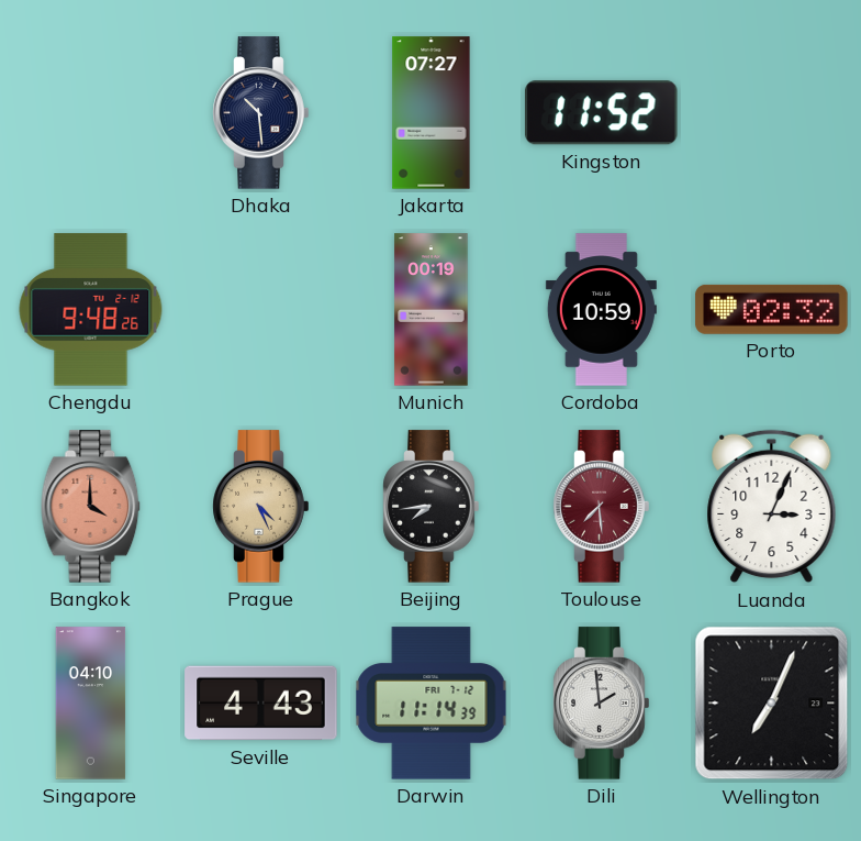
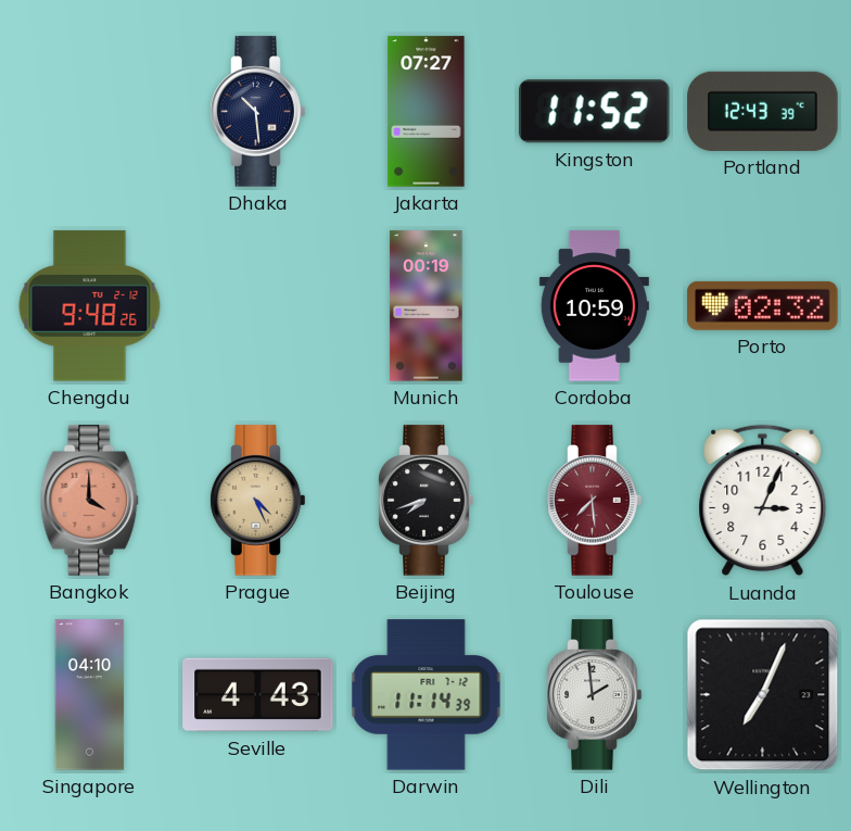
Portland: none -> 12:43 (763, 111)
Beijing: 7:44 -> 7:42 (427, 501)
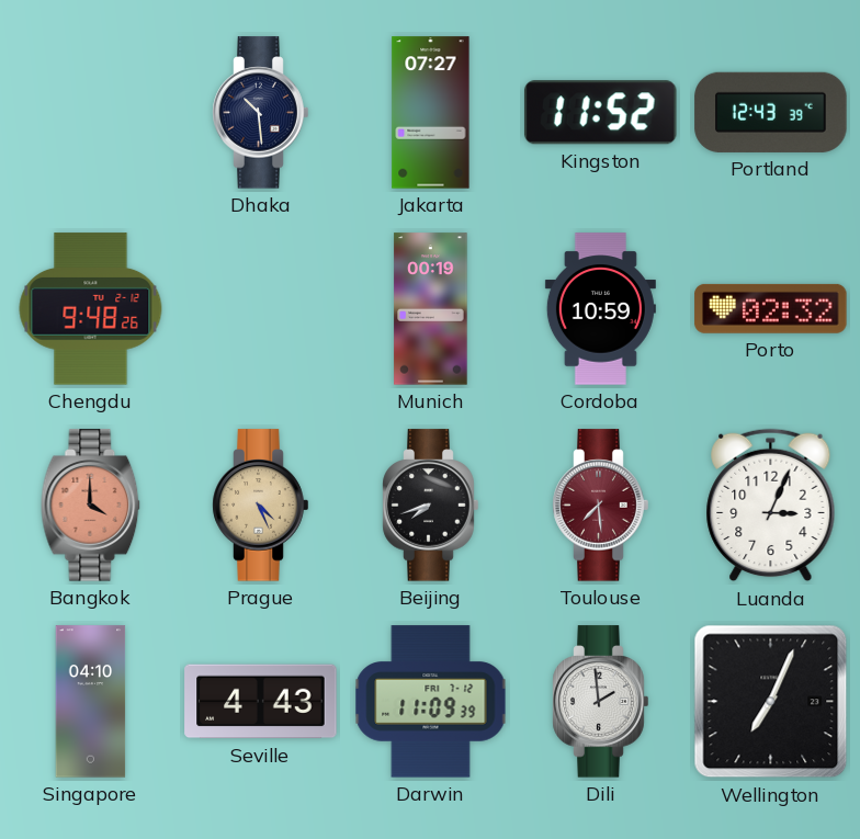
Darwin: 11:14 -> 11:09 (431, 702)
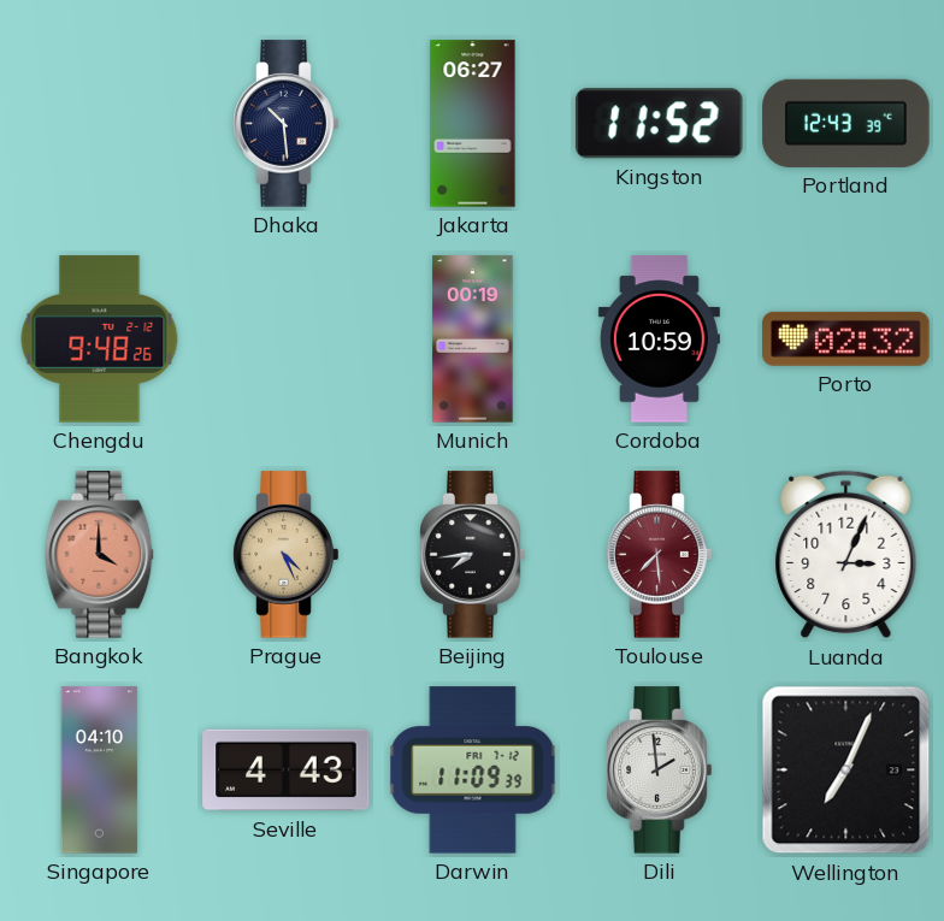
Jakarta: 07:27 -> 06:27 (473, 124)
Beijing: 7:42 -> 7:44 (473, 555)
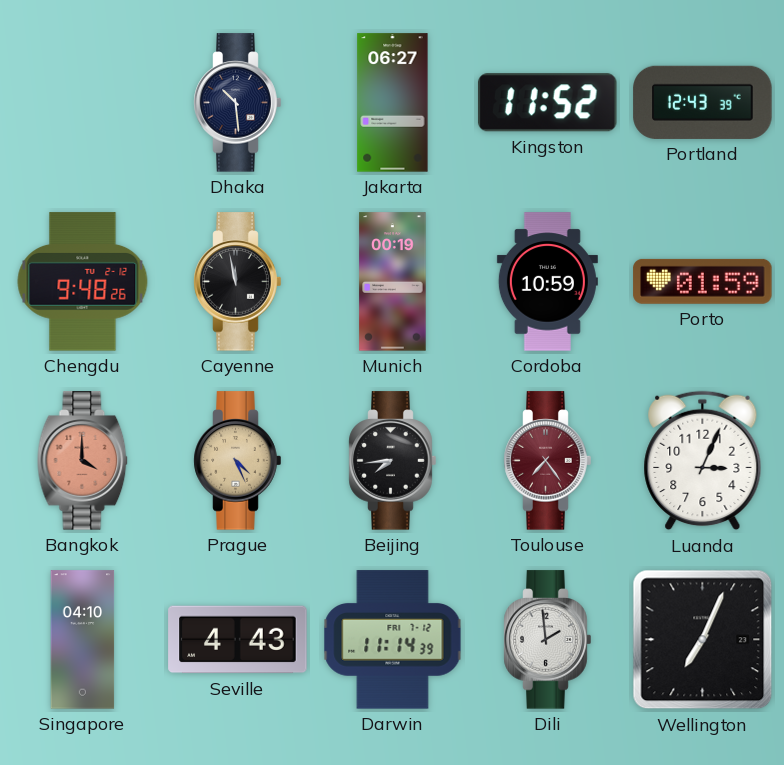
Cayenne: none -> 11:58 (238, 282)
Porto: 02:32 -> 01:59 (703, 281)
Toulouse: 7:29 -> 7:24 (548, 461)
Darwin: 11:09 -> 11:14 (393, 640)
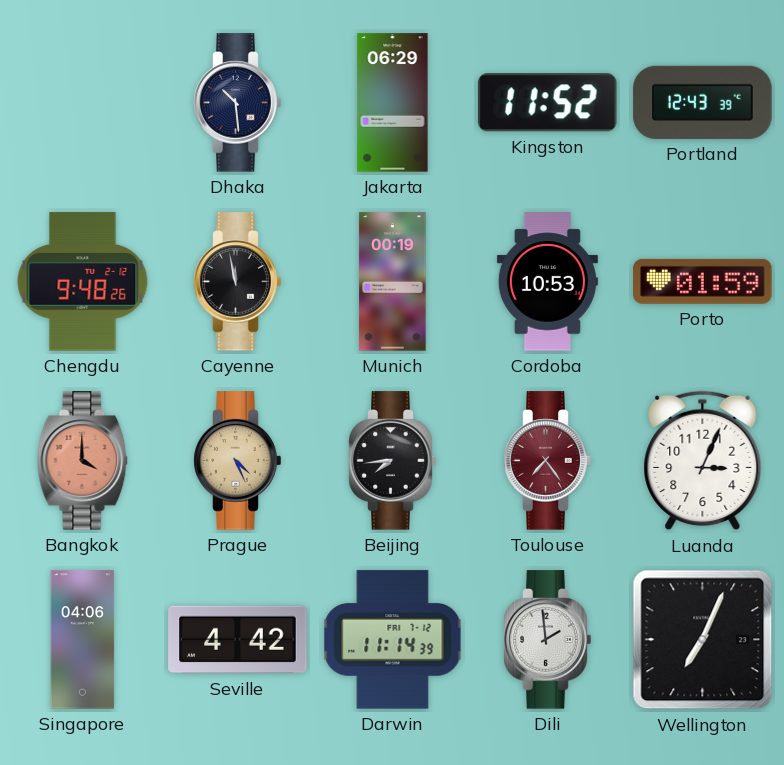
Jakarta: 06:27 -> 06:29 (393, 103)
Cordoba: 10:59 -> 10:53 (547, 282)
Singapore: 04:10 -> 04:06 (83, 640)
Seville: 4:43 -> 4:42 (238, 640)
